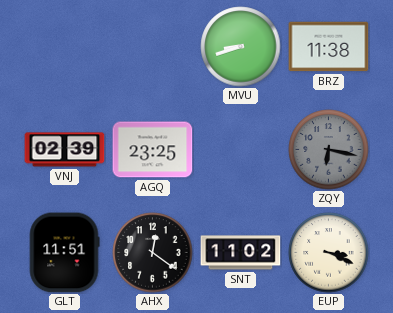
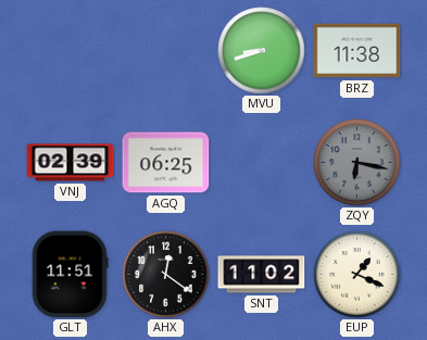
AGQ: 23:25 -> 06:25 (166, 163)
EUP: 3:19 -> 1:19 (357, 275)
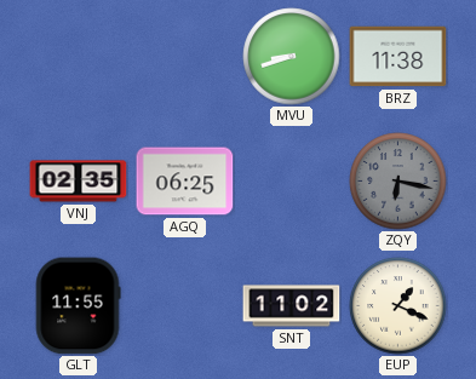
VNJ: 02:39 -> 02:35 (79, 182)
GLT: 11:51 -> 11:55 (78, 306)
AHX: 12:21 -> none (166, 275)
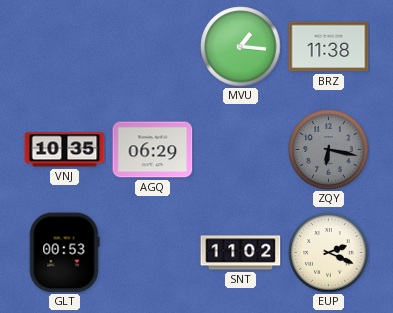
MVU: 8:42 -> 1:16 (241, 47)
VNJ: 02:35 -> 10:35 (65, 150)
AGQ: 06:25 -> 06:29 (153, 150)
GLT: 11:55 -> 00:53 (64, 253)
EUP: 1:19 -> 2:19 (329, 253)
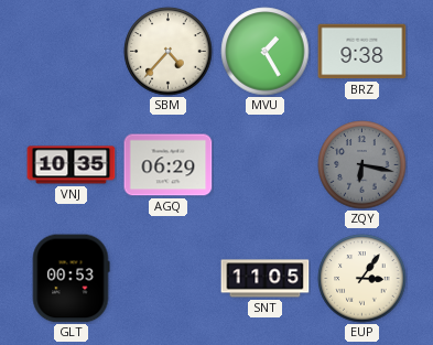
SBM: none -> 4:37 (169, 52)
MVU: 1:16 -> 1:25 (266, 52)
BRZ: 11:38 -> 9:38 (362, 52)
SNT: 11:02 -> 11:05 (266, 279)
EUP: 2:19 -> 3:06 (362, 279)
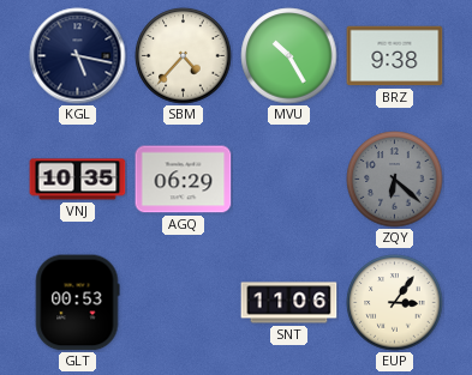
KGL: none -> 5:17 (78, 56)
MVU: 1:25 -> 10:25 (289, 56)
ZQY: 6:17 -> 6:22 (395, 180)
SNT: 11:05 -> 11:06 (289, 303)
